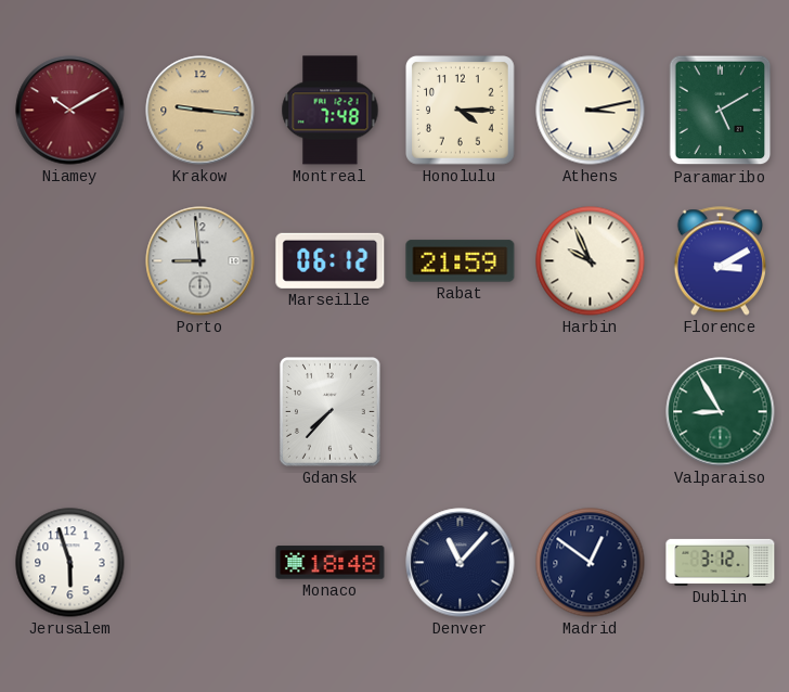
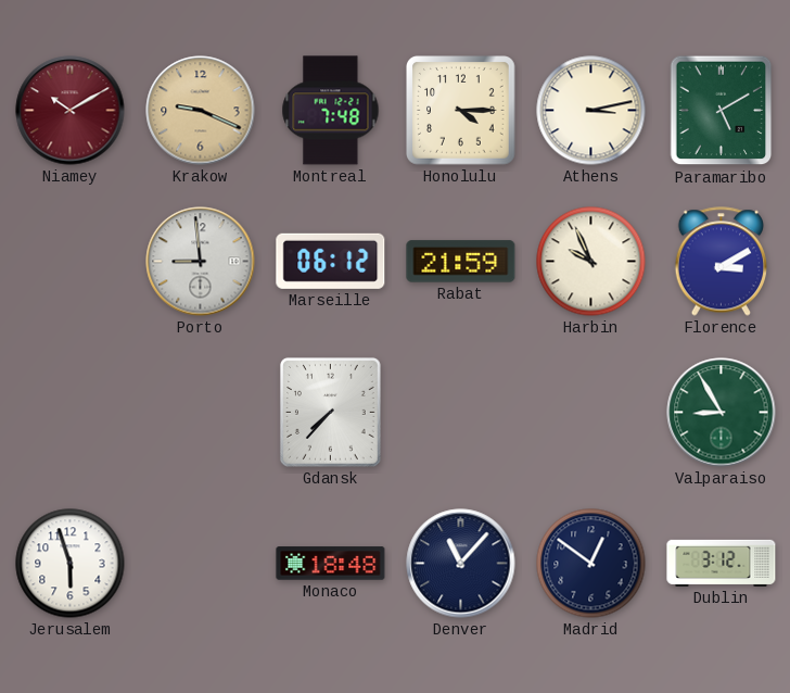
Krakow: 9:16 -> 9:19 (201, 111)
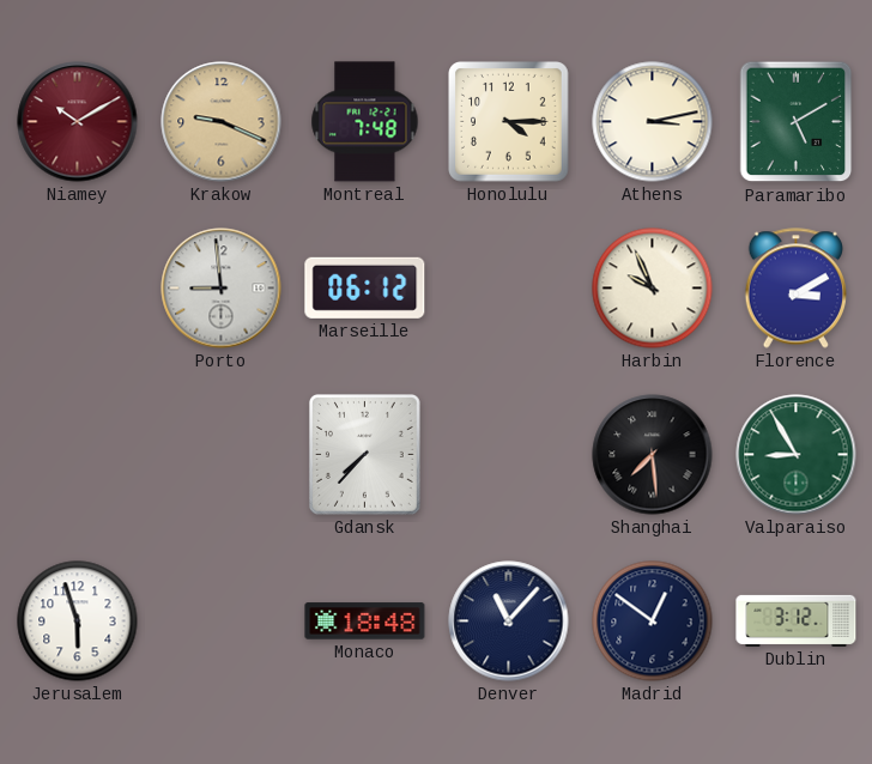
Rabat: 21:59 -> none (461, 262)
Shanghai: none -> 7:29 (653, 455)
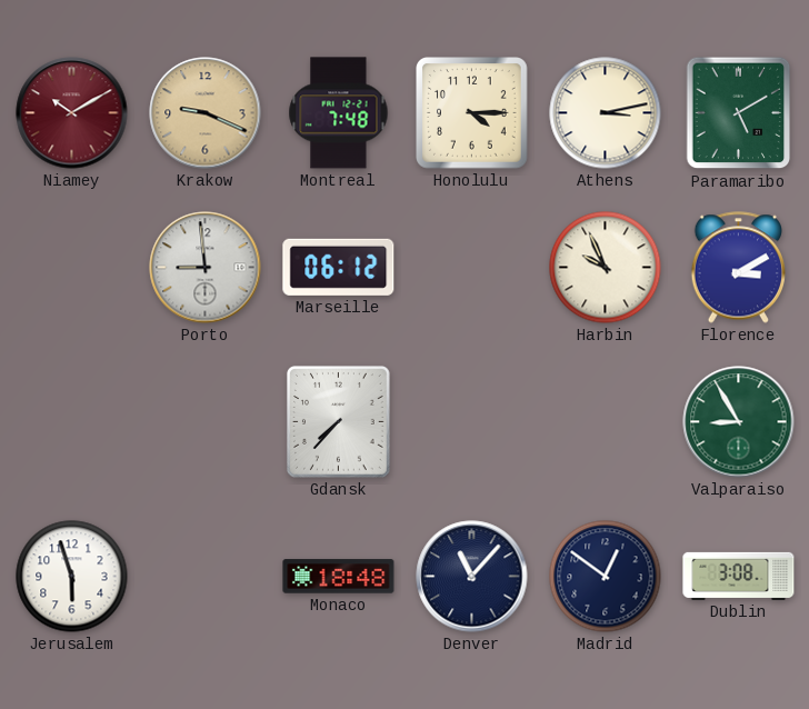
Shanghai: 7:29 -> none (653, 455)
Dublin: 3:12 -> 3:08 (739, 576)
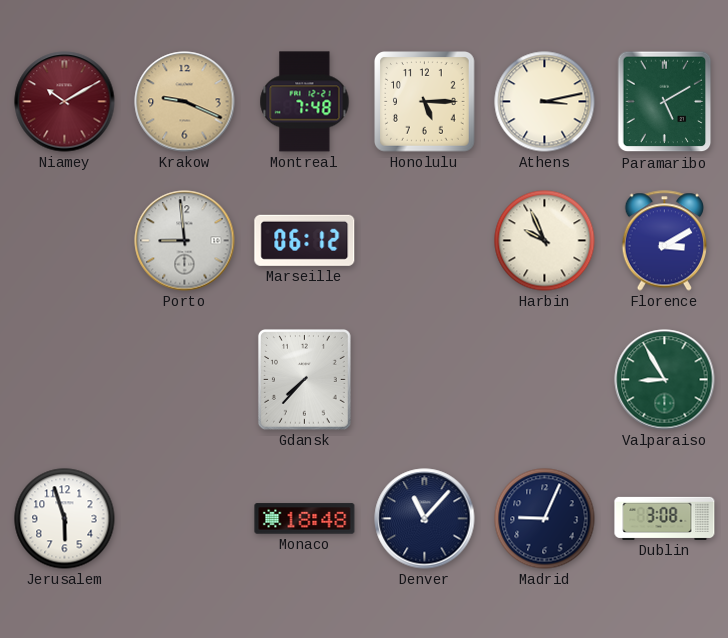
Honolulu: 4:15 -> 5:15 (425, 102)
Madrid: 12:51 -> 9:04 (545, 519)
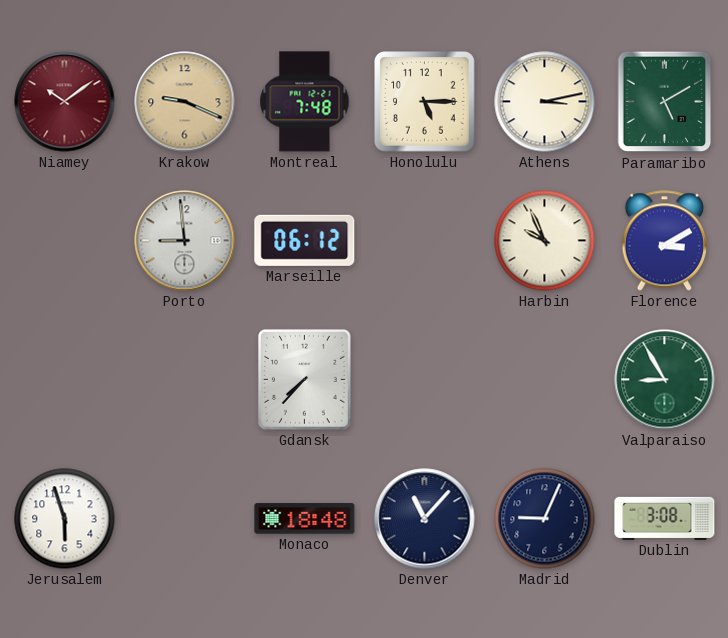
Niamey: 10:10 -> 10:09 (65, 102)
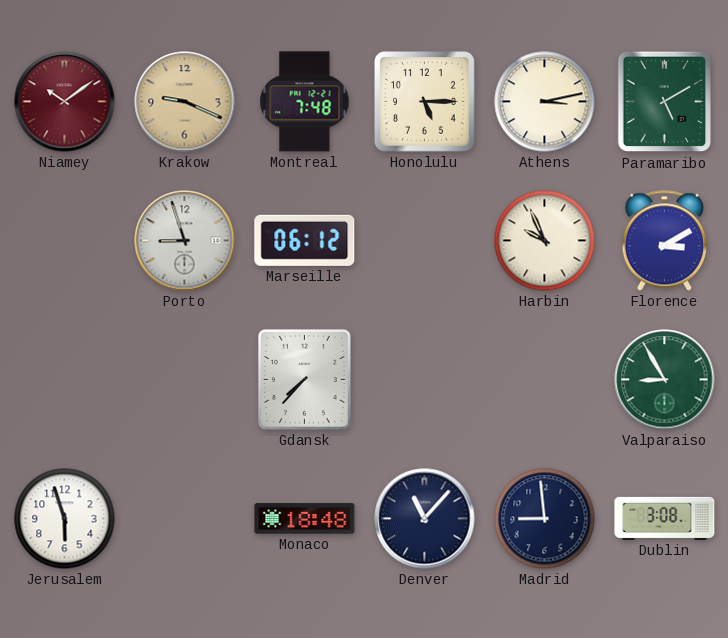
Porto: 8:59 -> 8:57 (185, 241)
Madrid: 9:04 -> 8:59 (545, 519)
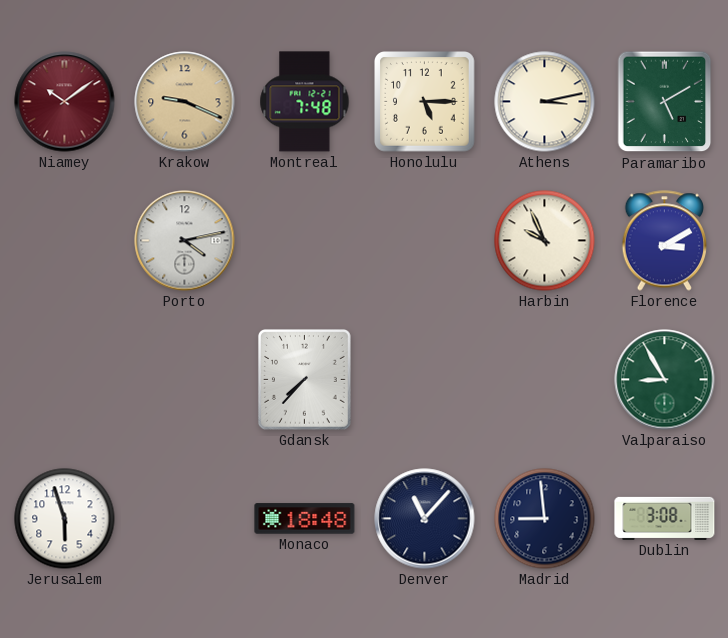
Porto: 8:57 -> 4:13 (185, 241)
Marseille: 06:12 -> none (305, 240)
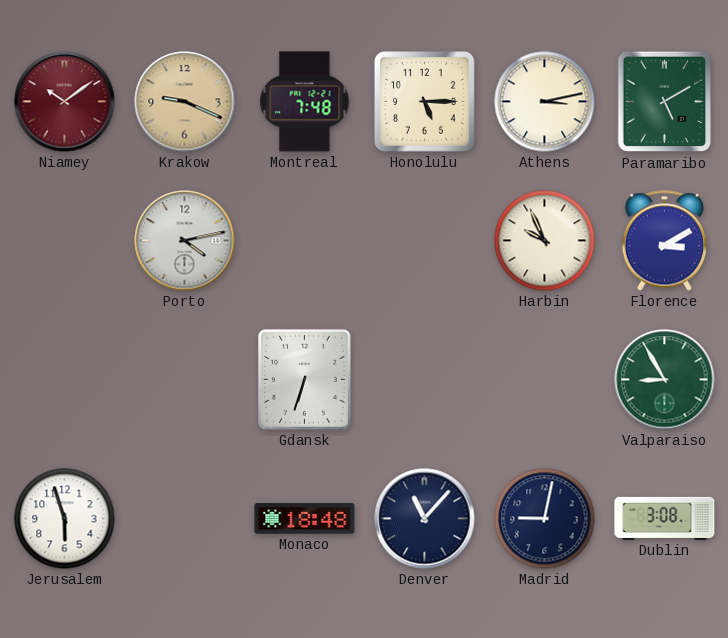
Gdansk: 7:37 -> 6:33 (304, 379)
Madrid: 8:59 -> 9:02 (545, 519)
